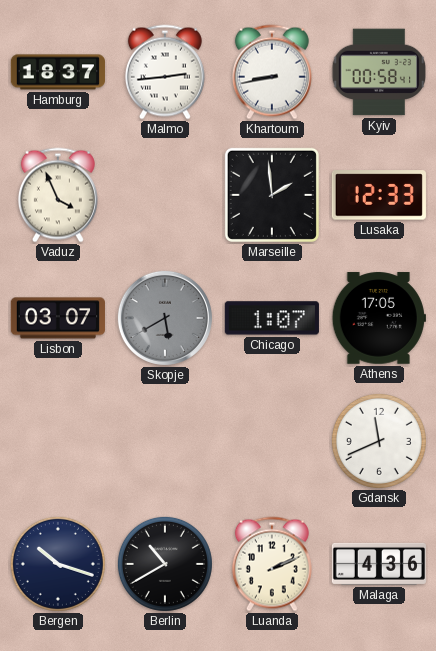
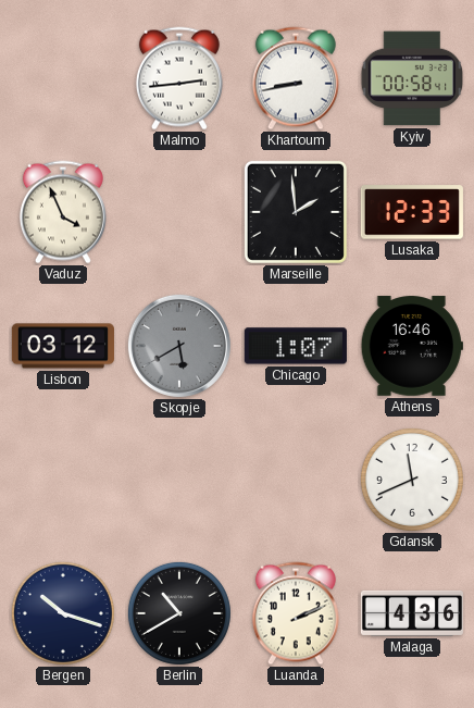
Hamburg: 18:37 -> none (58, 72)
Lisbon: 03:07 -> 03:12 (63, 346)
Athens: 17:05 -> 16:46 (412, 346)
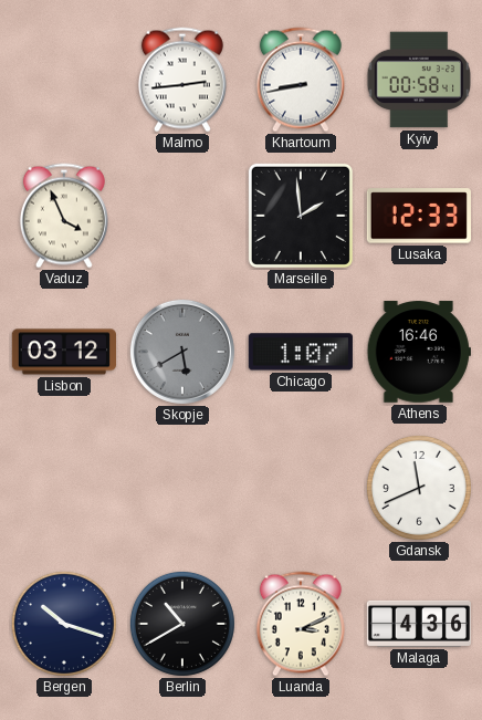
Luanda: 2:11 -> 3:11 (301, 624)
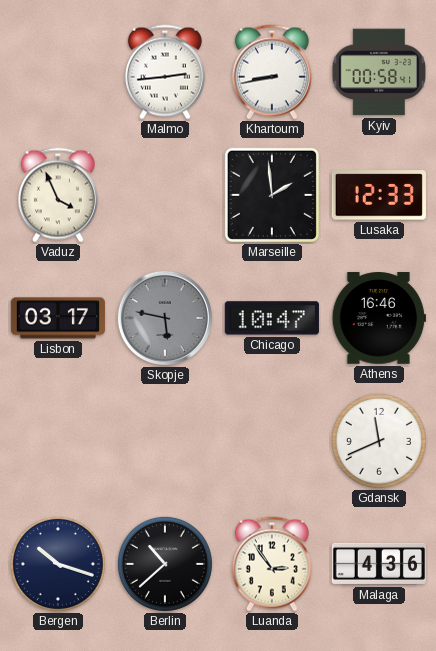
Lisbon: 03:12 -> 03:17 (58, 318)
Skopje: 5:40 -> 5:47 (165, 318)
Chicago: 1:07 -> 10:47 (272, 318)
Berlin: 10:40 -> 10:38 (165, 564)
Luanda: 3:11 -> 2:54 (272, 564)
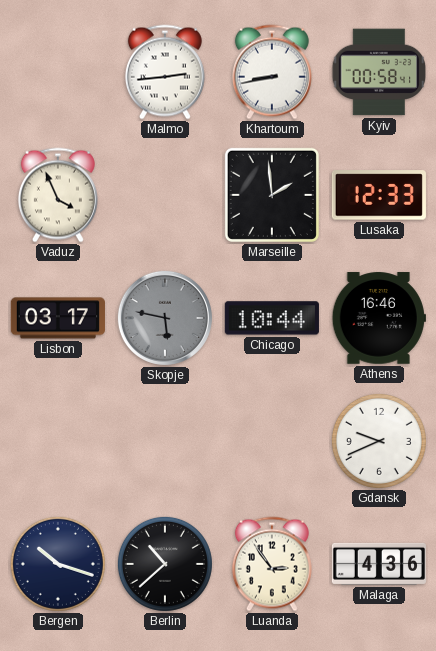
Chicago: 10:47 -> 10:44 (272, 318)
Gdansk: 11:41 -> 9:41 (379, 441)
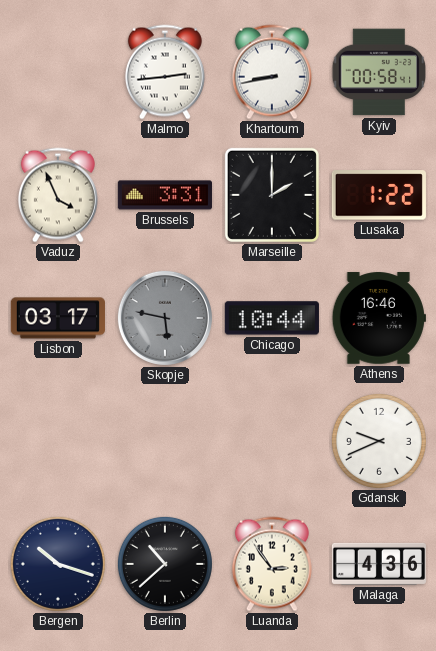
Brussels: none -> 3:31 (165, 195)
Marseille: 1:59 -> 2:00 (272, 195)
Lusaka: 12:33 -> 1:22 (379, 195)
